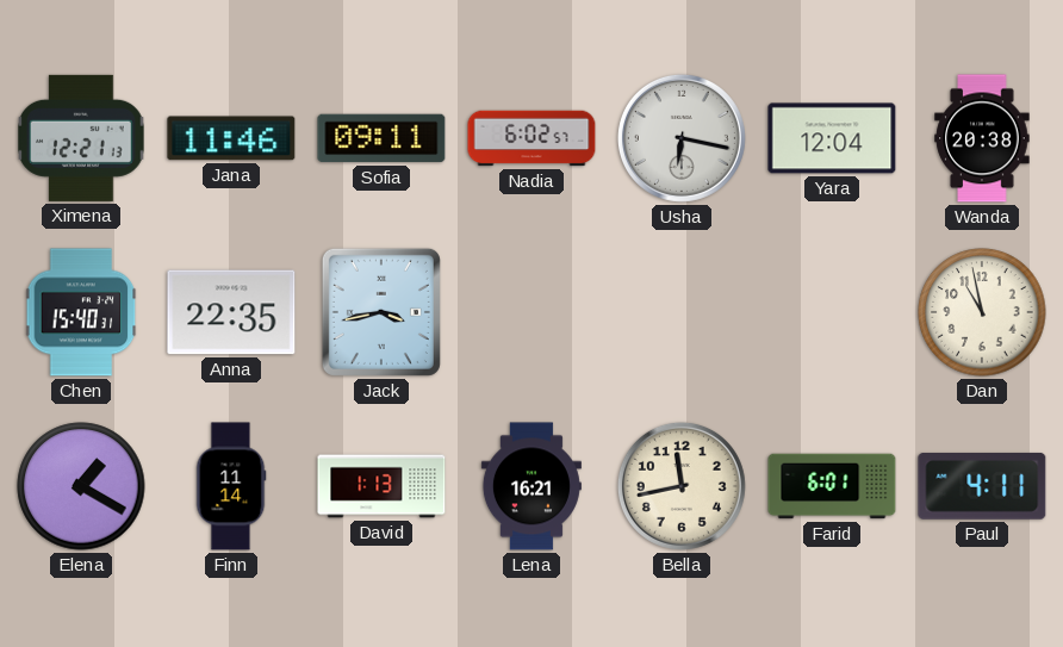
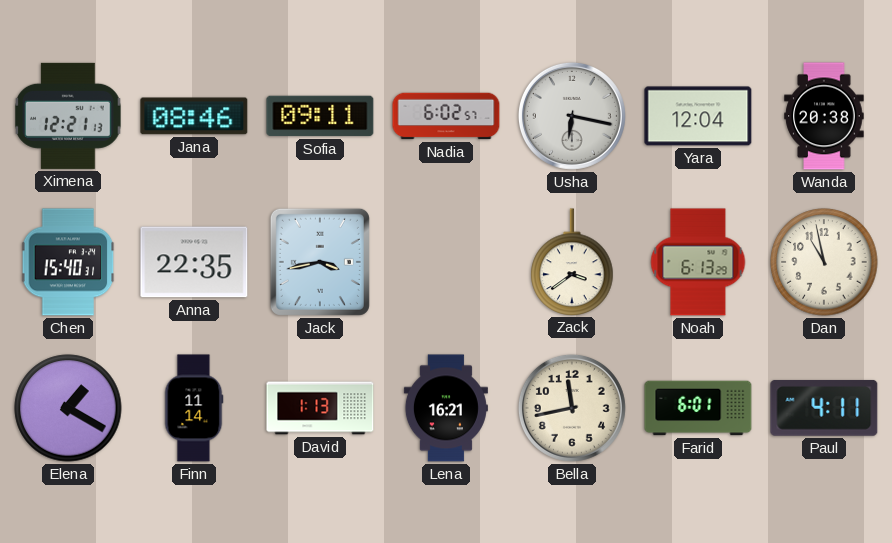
Jana: 11:46 -> 08:46 (194, 116)
Zack: none -> 3:39 (572, 262)
Noah: none -> 6:13 (698, 262)
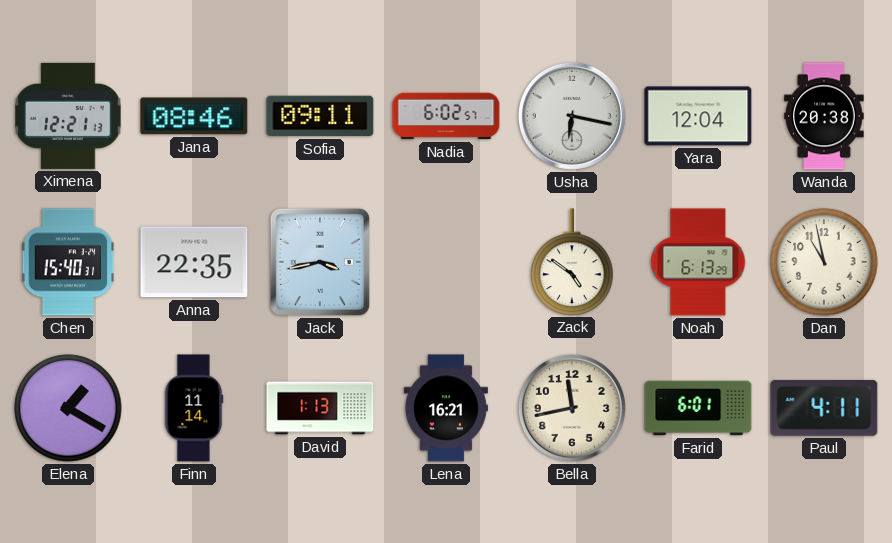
Zack: 3:39 -> 4:51 (572, 262)
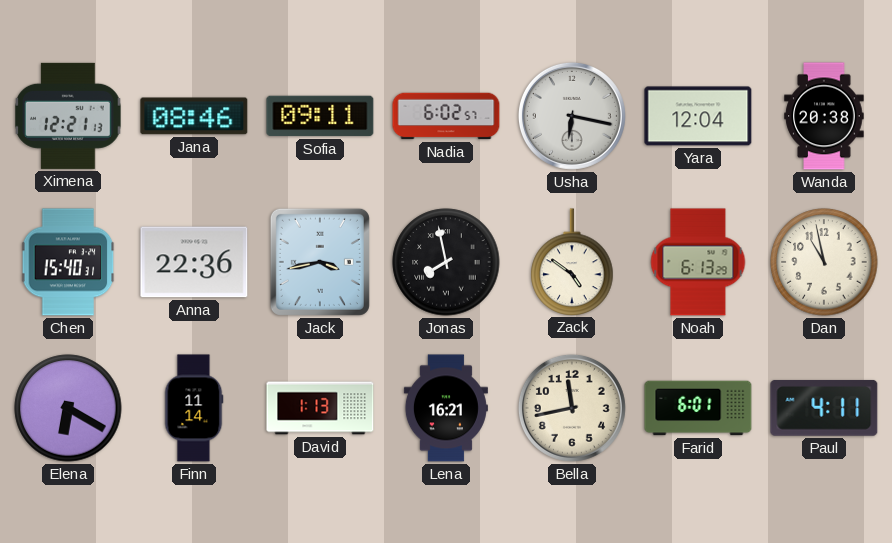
Anna: 22:35 -> 22:36 (194, 262)
Jonas: none -> 7:58 (446, 262)
Elena: 1:20 -> 6:20 (68, 408)
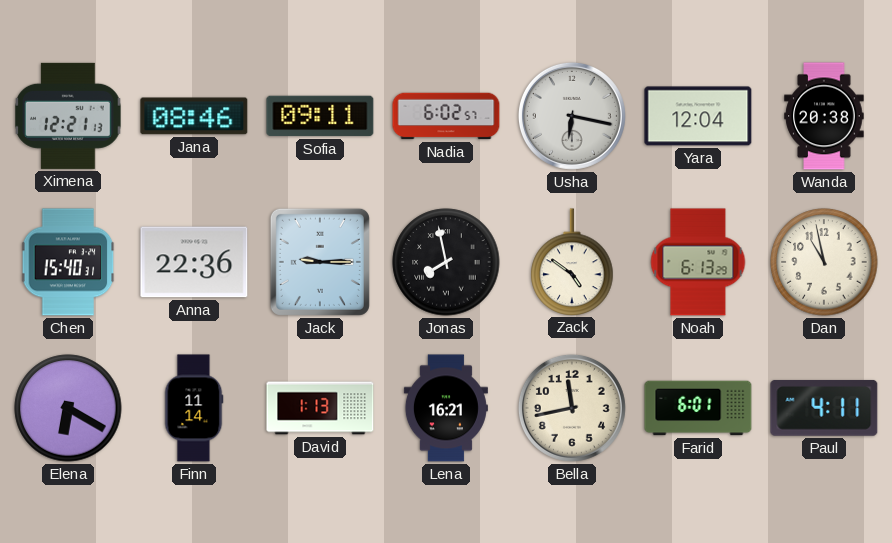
Jack: 3:43 -> 9:15 (320, 262)
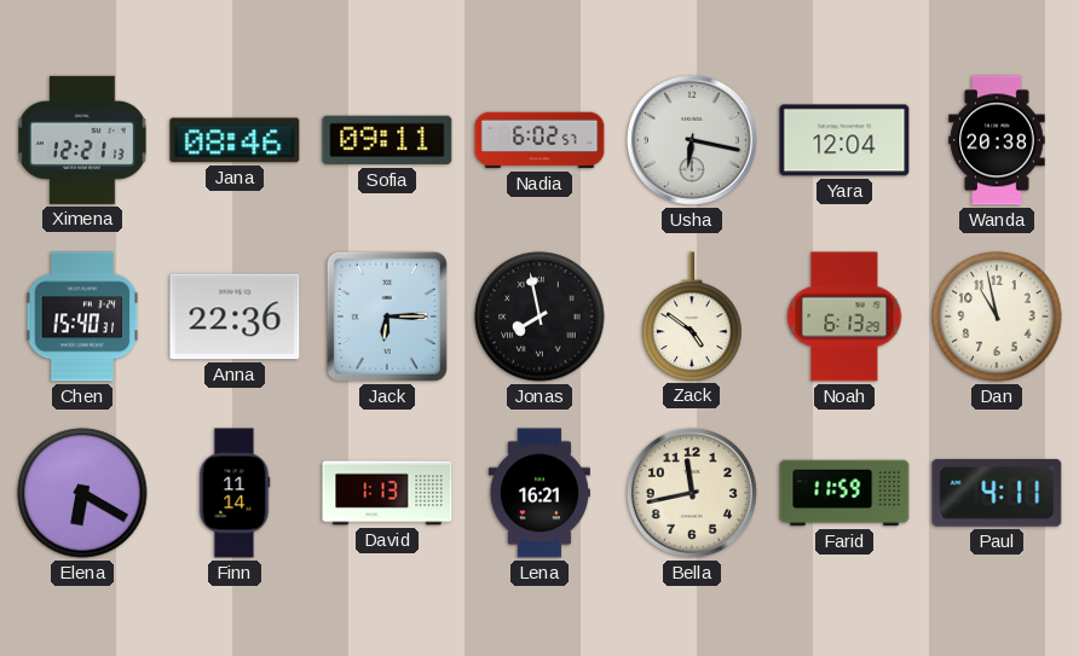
Jack: 9:15 -> 6:15 (387, 317)
Farid: 6:01 -> 11:59 (844, 493)
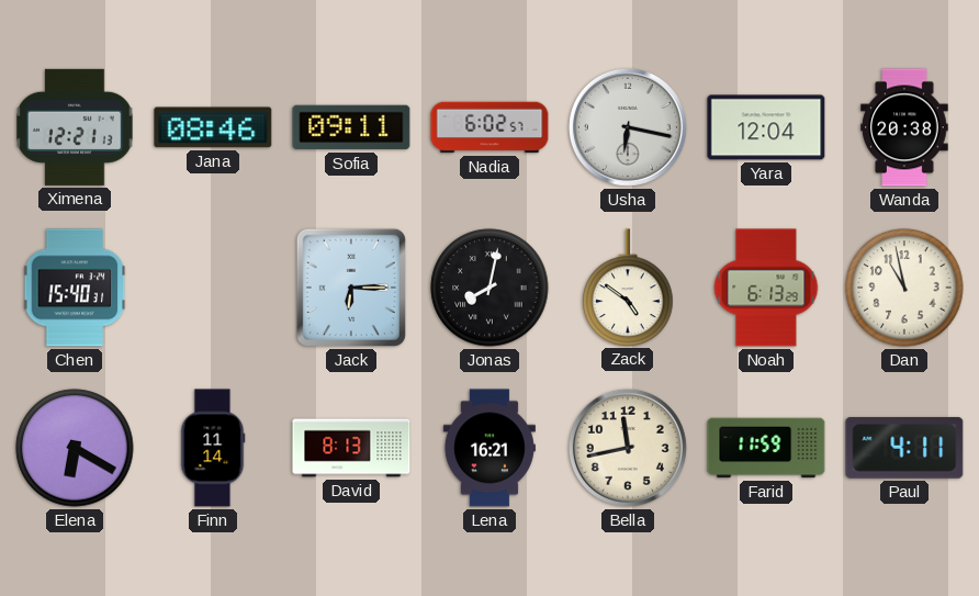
Anna: 22:36 -> none (235, 317)
Jonas: 7:58 -> 8:02 (489, 288)
David: 1:13 -> 8:13 (351, 448)
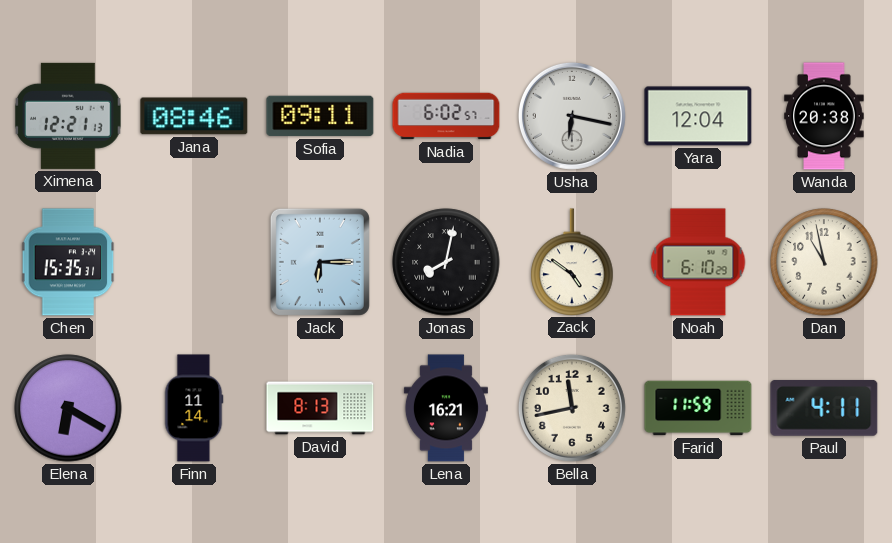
Chen: 15:40 -> 15:35 (68, 262)
Noah: 6:13 -> 6:10 (698, 262)
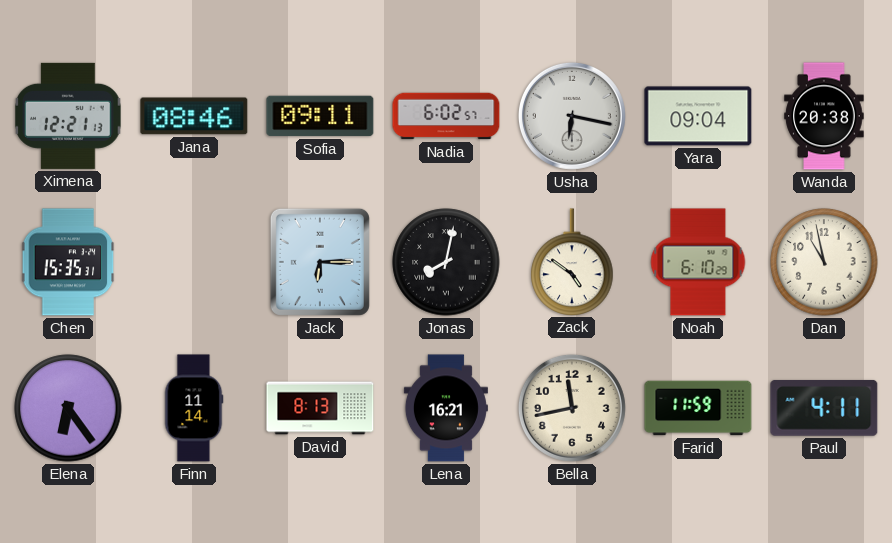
Yara: 12:04 -> 09:04 (698, 116)
Elena: 6:20 -> 6:24 (68, 408)
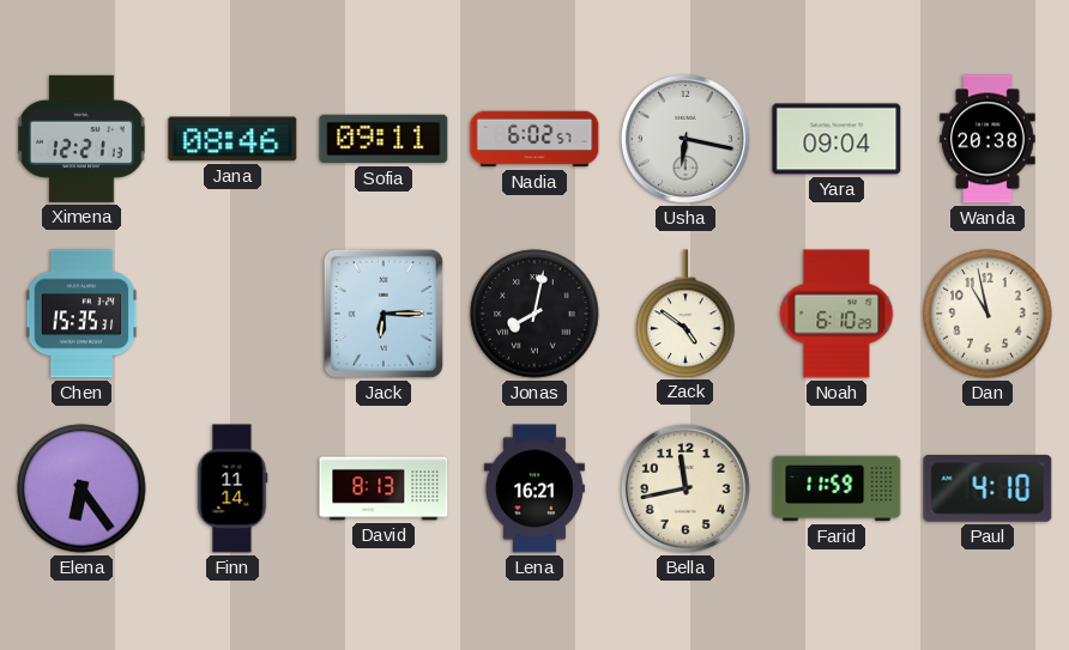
Paul: 4:11 -> 4:10 (988, 488)
